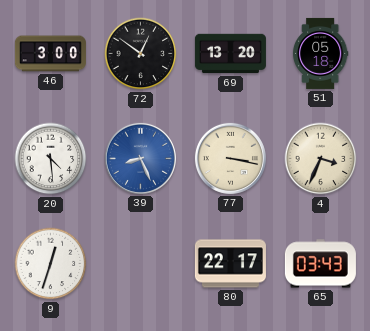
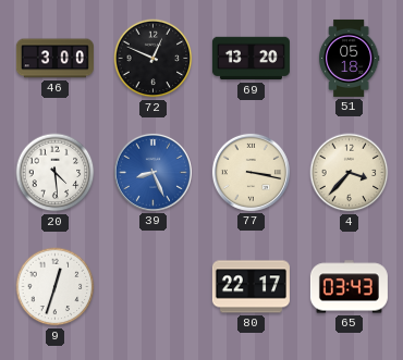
72: 12:51 -> 12:49 (154, 59)
4: 3:34 -> 3:37 (350, 173)
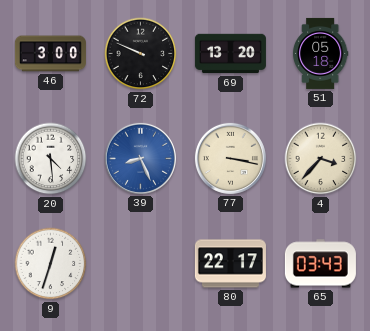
72: 12:49 -> 9:49 (141, 54)
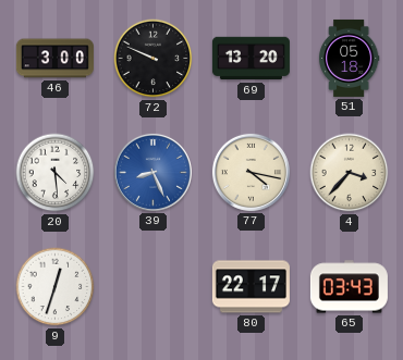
77: 3:17 -> 4:17 (251, 172)
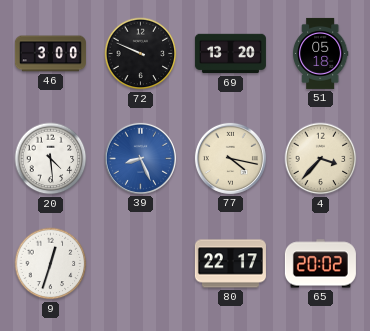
65: 03:43 -> 20:02 (320, 264)
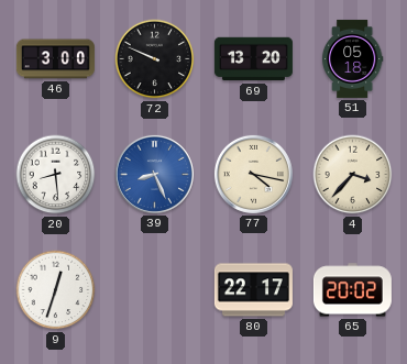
20: 4:29 -> 8:29 (56, 175)
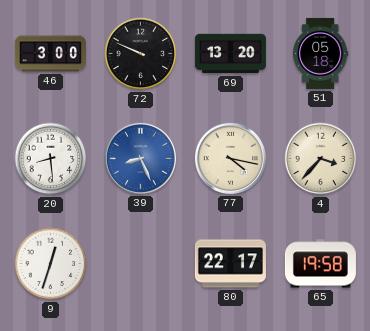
65: 20:02 -> 19:58 (320, 264)
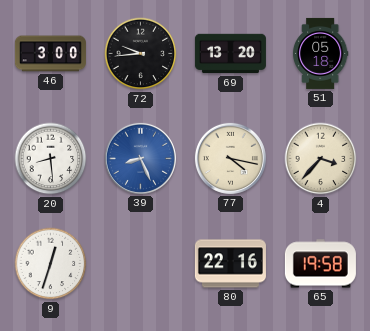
72: 9:49 -> 9:44 (141, 54)
80: 22:17 -> 22:16 (230, 264)
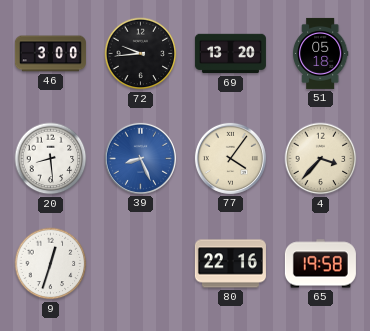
77: 4:17 -> 4:06 (230, 158)
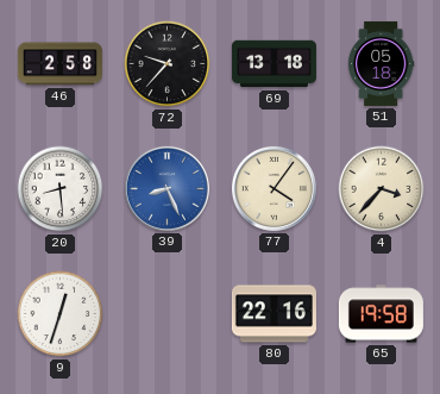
46: 3:00 -> 2:58 (59, 64)
72: 9:44 -> 9:37 (168, 64)
69: 13:20 -> 13:18 (274, 64)
